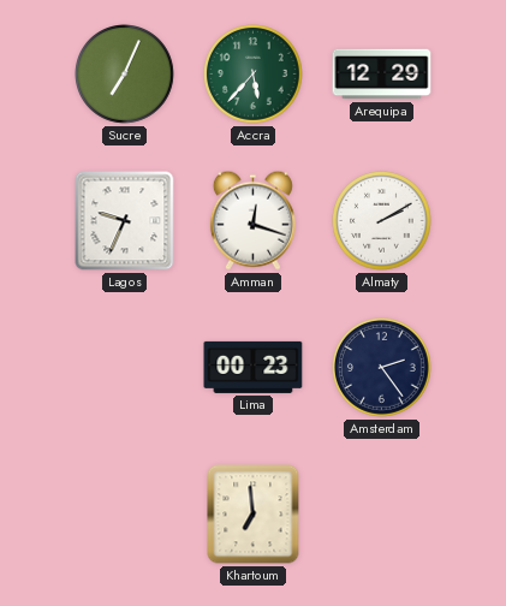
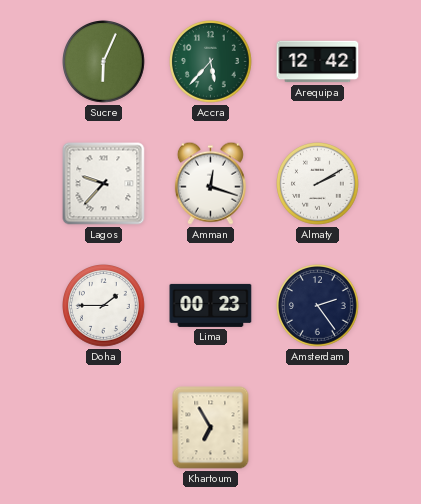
Sucre: 7:04 -> 6:04 (104, 62)
Arequipa: 12:29 -> 12:42 (318, 62)
Lagos: 9:34 -> 9:37 (104, 184)
Doha: none -> 1:45 (104, 306)
Khartoum: 6:59 -> 6:55 (211, 428)
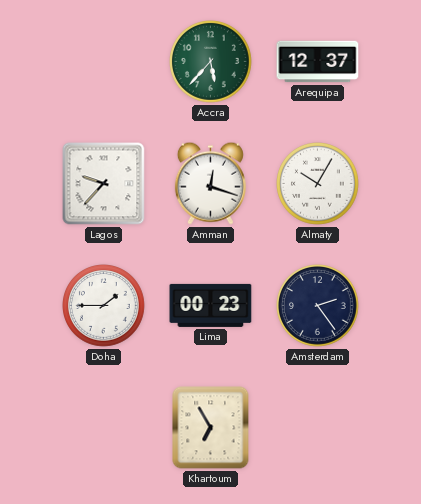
Sucre: 6:04 -> none (104, 62)
Arequipa: 12:42 -> 12:37 (318, 62)
Almaty: 2:10 -> 10:05 (318, 184)
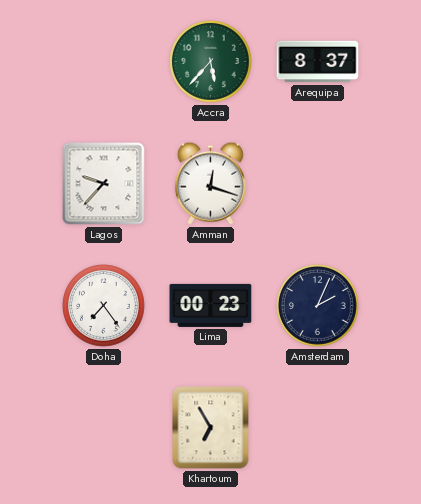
Arequipa: 12:37 -> 8:37 (318, 62)
Almaty: 10:05 -> none (318, 184)
Doha: 1:45 -> 7:24 (104, 306)
Amsterdam: 2:24 -> 2:04 (318, 306)
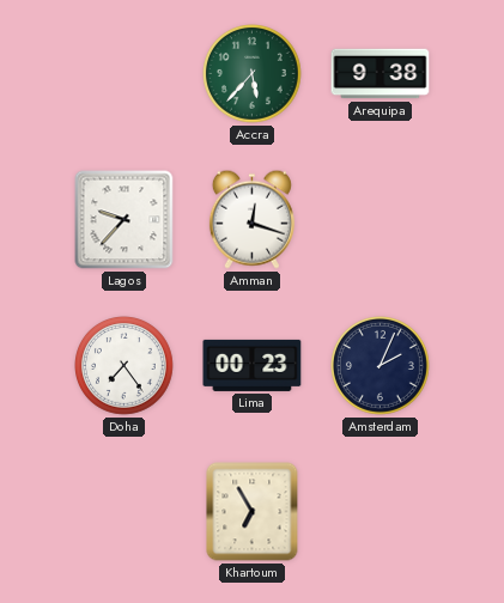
Arequipa: 8:37 -> 9:38 (381, 74)
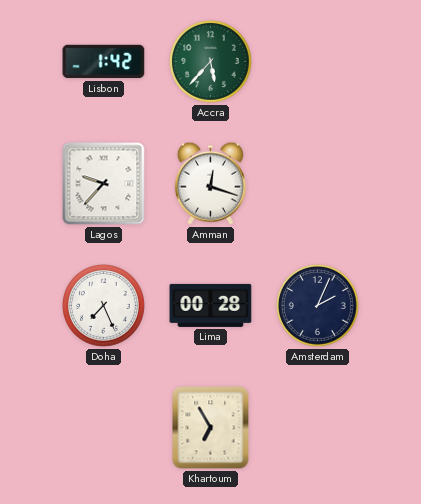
Lisbon: none -> 1:42 (104, 62)
Arequipa: 9:38 -> none (381, 74)
Doha: 7:24 -> 7:26 (104, 306)
Lima: 00:23 -> 00:28 (211, 305)
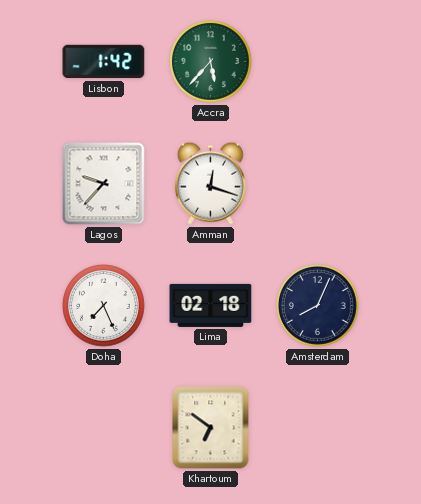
Lima: 00:28 -> 02:18 (211, 305)
Amsterdam: 2:04 -> 8:04 (318, 306)
Khartoum: 6:55 -> 6:51 (211, 428)
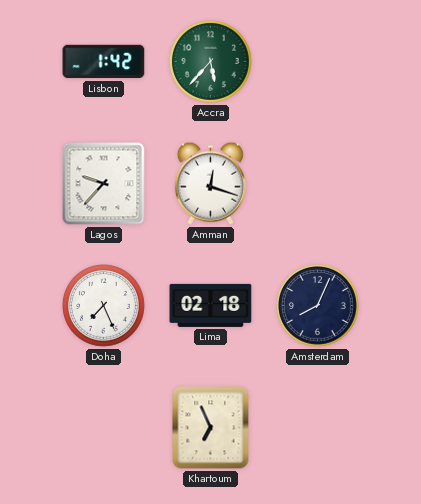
Khartoum: 6:51 -> 6:56 (211, 428)
